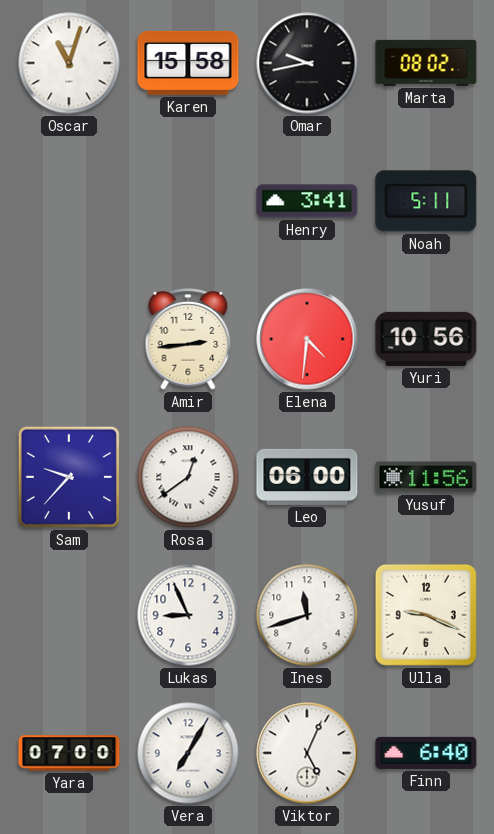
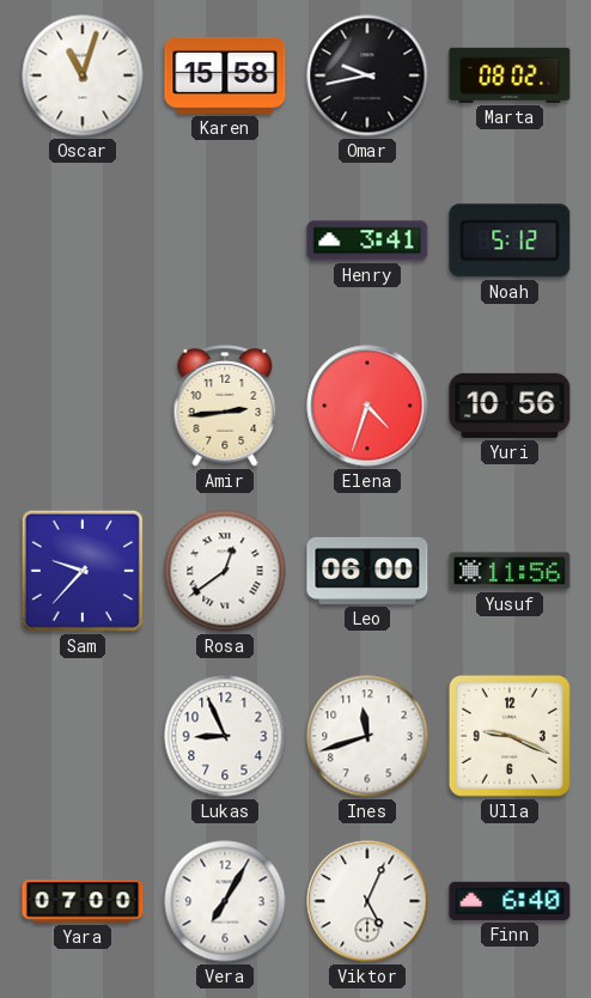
Noah: 5:11 -> 5:12 (510, 241)
Elena: 4:31 -> 4:33 (367, 406)
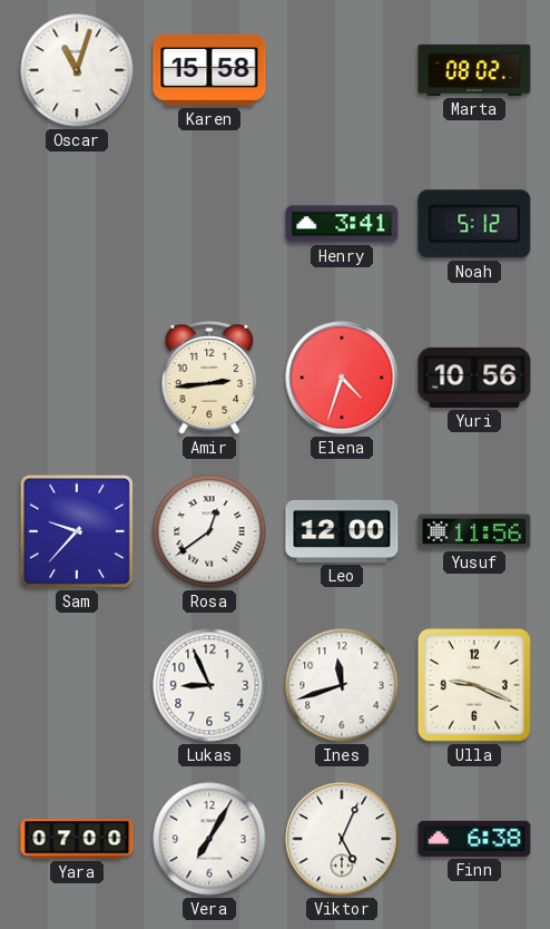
Omar: 9:43 -> none (367, 75)
Leo: 06:00 -> 12:00 (342, 531)
Finn: 6:40 -> 6:38 (474, 839)
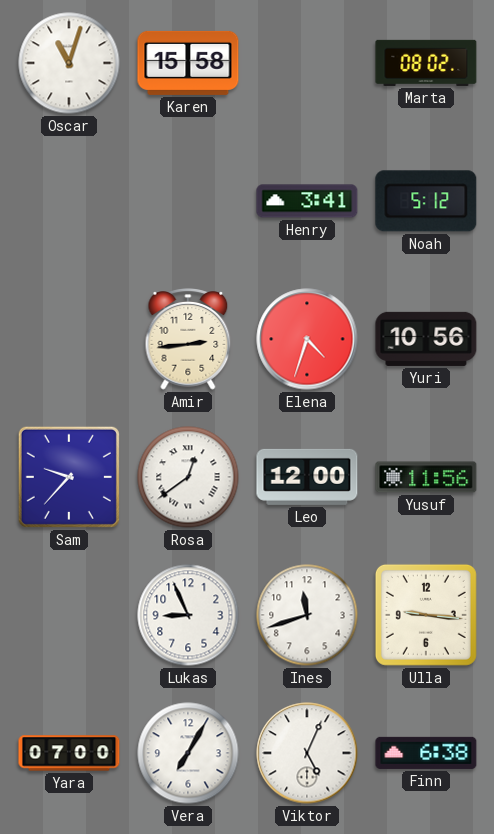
Ulla: 9:19 -> 9:16 (426, 615)
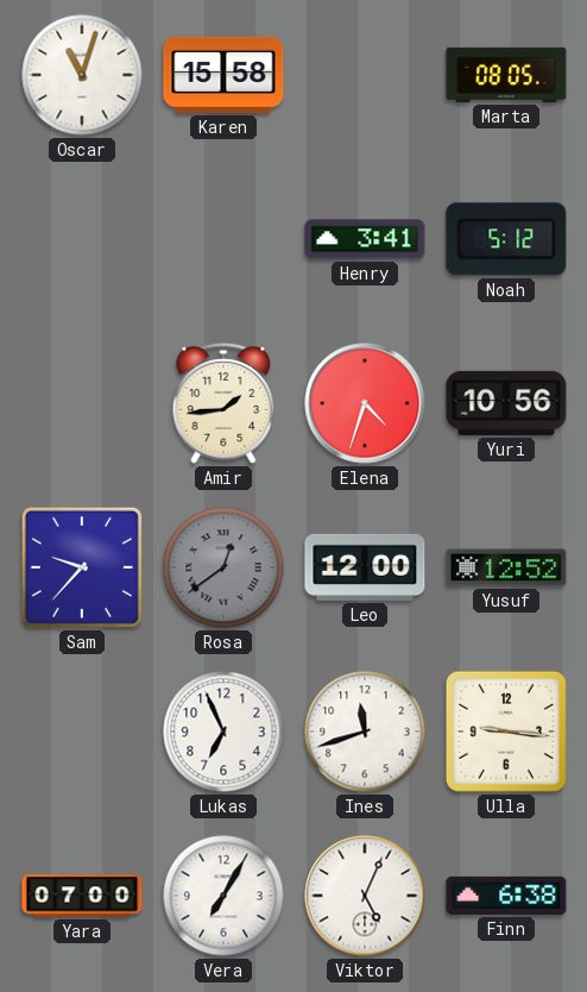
Marta: 08:02 -> 08:05 (506, 75)
Amir: 2:44 -> 1:44 (223, 403)
Rosa dial: white -> grey (223, 567)
Yusuf: 11:56 -> 12:52 (506, 567)
Lukas: 8:56 -> 6:56 (223, 732)
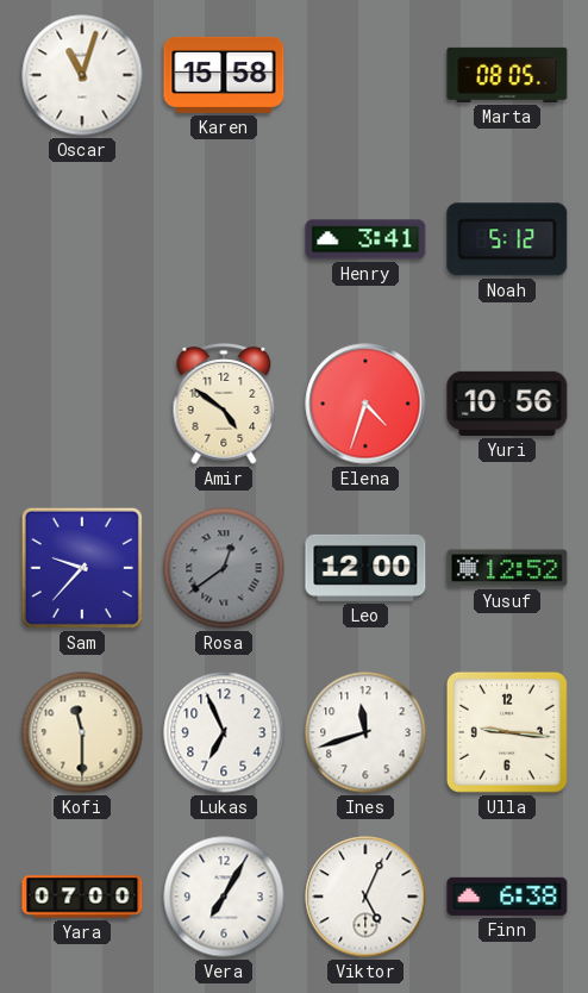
Amir: 1:44 -> 4:51 (224, 404)
Kofi: none -> 11:30 (82, 732)
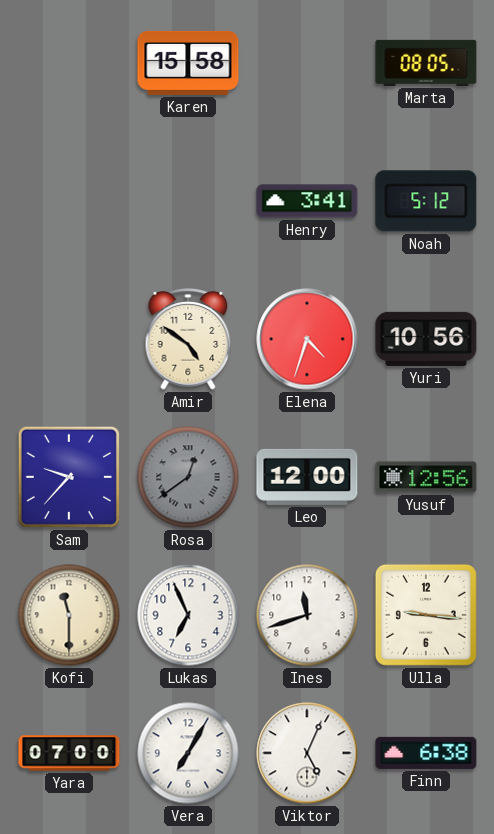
Oscar: 11:03 -> none (82, 75)
Yusuf: 12:52 -> 12:56 (426, 477)
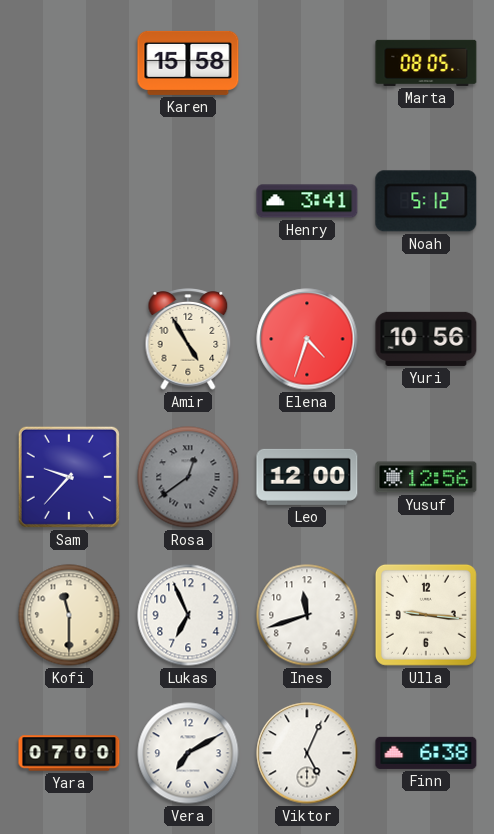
Amir: 4:51 -> 4:55 (188, 339)
Vera: 7:05 -> 7:10 (188, 753)
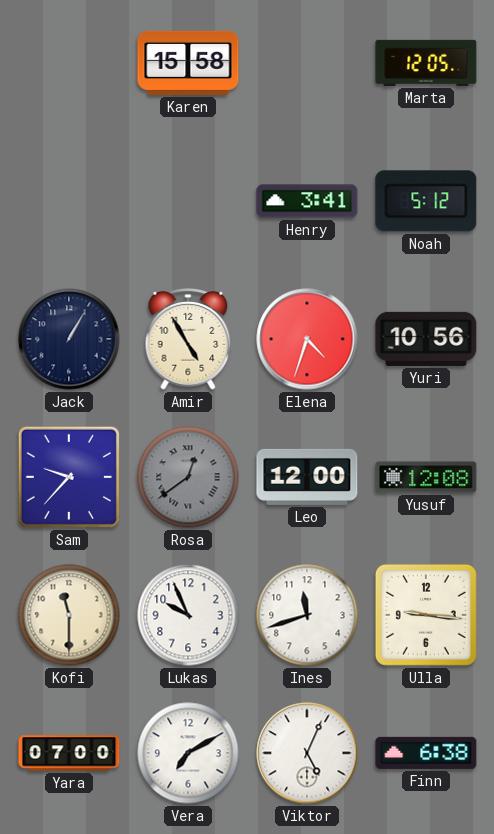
Marta: 08:05 -> 12:05 (426, 63)
Jack: none -> 1:05 (69, 339)
Yusuf: 12:56 -> 12:08 (426, 477)
Lukas: 6:56 -> 9:56 (188, 615)
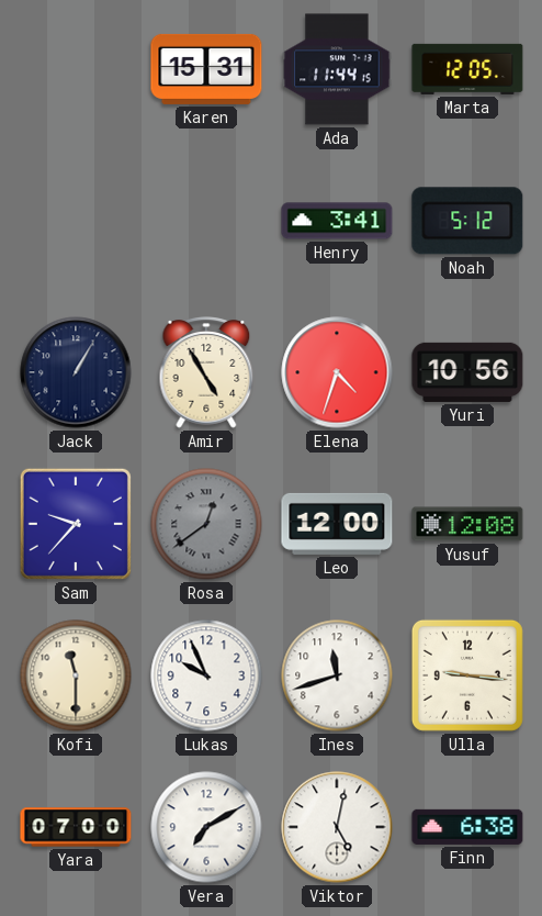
Karen: 15:58 -> 15:31 (206, 69)
Ada: none -> 11:44 (337, 69)
Viktor: 5:04 -> 5:02 (337, 827)
